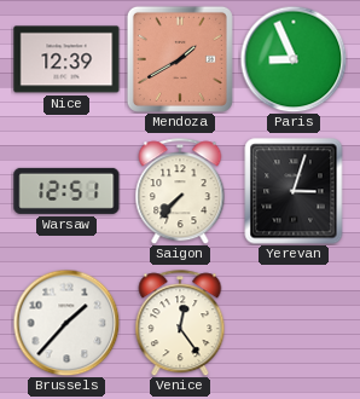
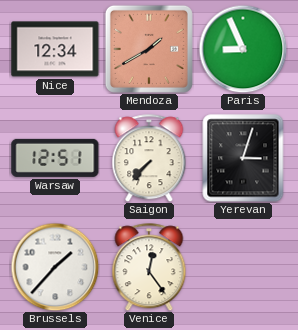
Nice: 12:39 -> 12:34 (55, 49)
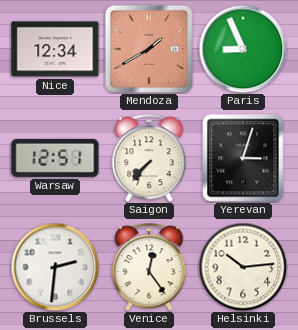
Brussels: 1:37 -> 2:31 (55, 267)
Helsinki: none -> 10:14 (243, 267)
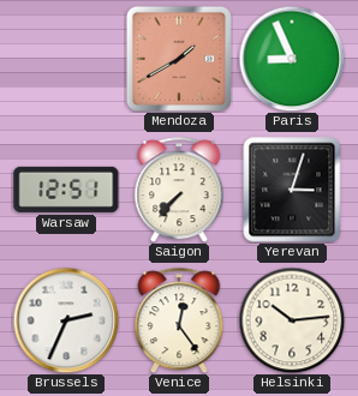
Nice: 12:34 -> none (55, 49)
Brussels: 2:31 -> 2:34 (66, 320)
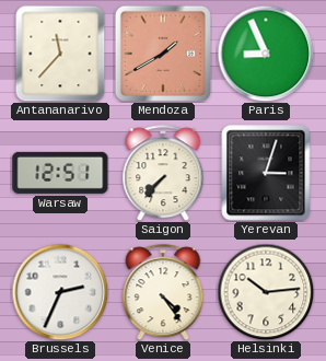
Antananarivo: none -> 11:37 (60, 54)
Venice: 12:24 -> 4:24 (163, 292)
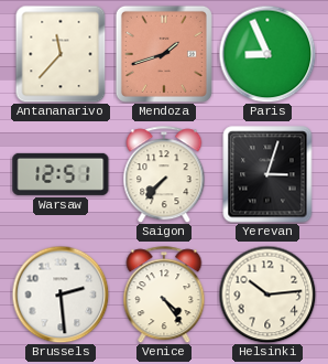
Mendoza: 1:40 -> 1:42 (164, 54)
Brussels: 2:34 -> 2:29 (61, 295)
